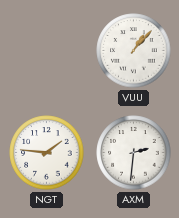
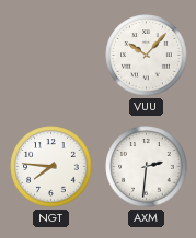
VUU: 1:07 -> 10:07 (147, 56)
NGT: 1:46 -> 7:46 (51, 167)
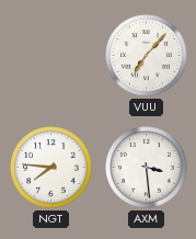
VUU: 10:07 -> 7:07 (147, 56)
AXM: 2:31 -> 3:29 (147, 168)
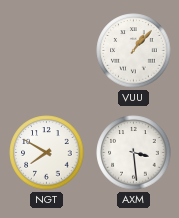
VUU: 7:07 -> 1:07 (134, 51)
NGT: 7:46 -> 7:50 (47, 153)
